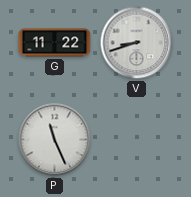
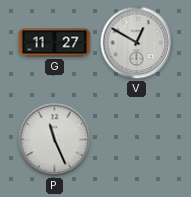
G: 11:22 -> 11:27 (55, 43)
V: 8:42 -> 12:50 (137, 43)
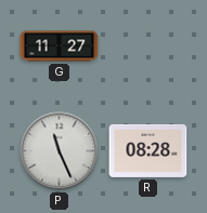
V: 12:50 -> none (137, 43)
R: none -> 08:28 (148, 150)
